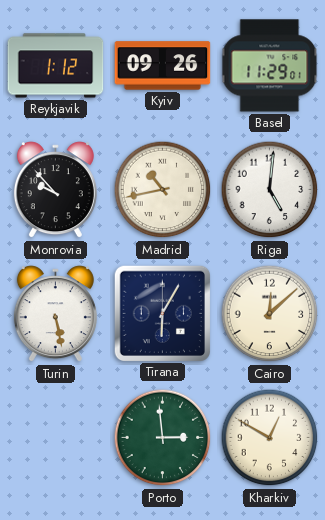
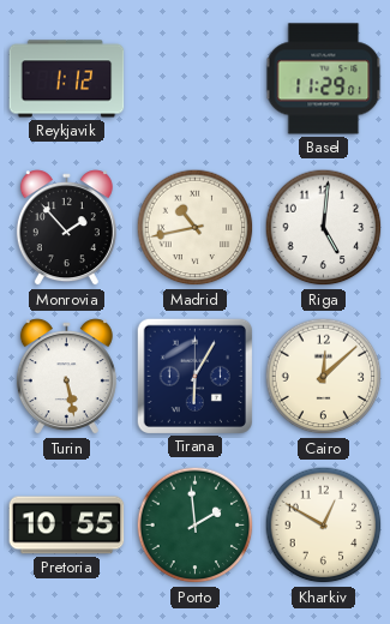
Kyiv: 09:26 -> none (163, 66)
Monrovia: 9:53 -> 1:53 (66, 228)
Pretoria: none -> 10:55 (67, 526)
Porto: 2:59 -> 1:59 (196, 526)
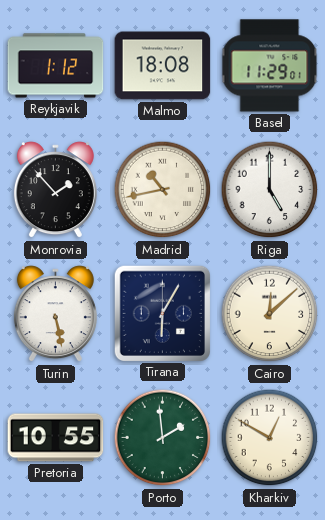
Malmo: none -> 18:08 (163, 66)
Riga: 5:01 -> 5:00 (270, 190)
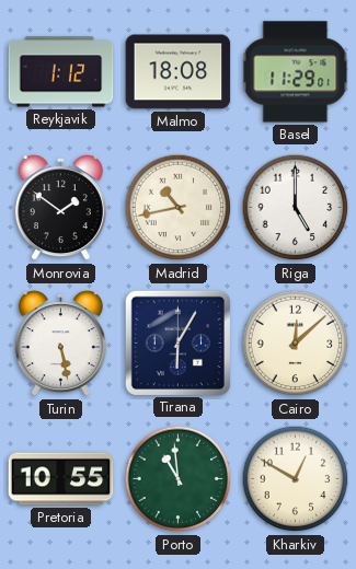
Monrovia: 1:53 -> 1:51 (60, 208)
Porto: 1:59 -> 10:59 (179, 479)
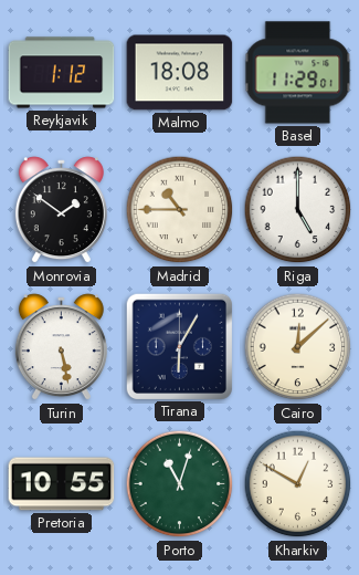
Madrid: 10:43 -> 10:45 (180, 210)
Porto: 10:59 -> 11:03 (180, 484)
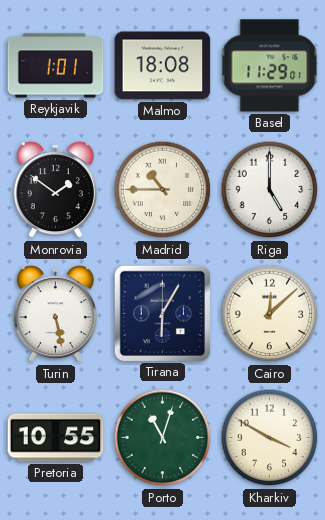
Reykjavik: 1:12 -> 1:01 (56, 66)
Kharkiv: 12:50 -> 3:50 (270, 438)
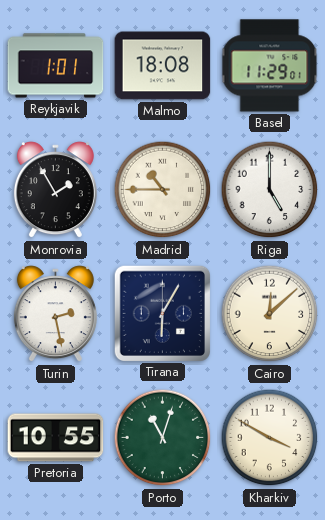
Monrovia: 1:51 -> 1:55 (55, 190)
Turin: 5:28 -> 2:28 (55, 314)
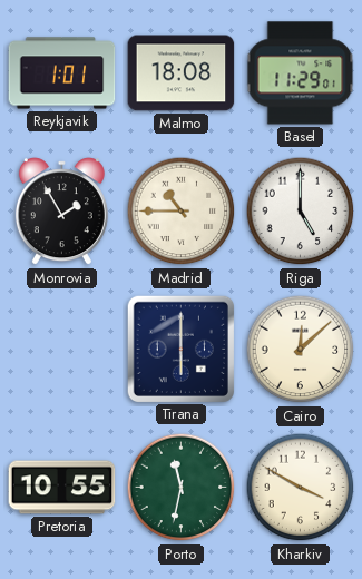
Turin: 2:28 -> none (55, 314)
Tirana: 6:05 -> 6:00 (180, 349)
Porto: 11:03 -> 11:32 (182, 488)
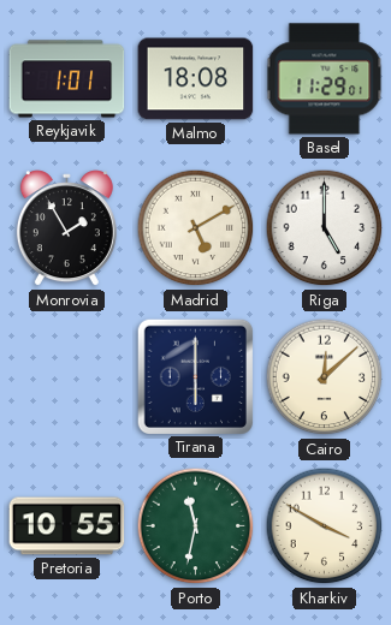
Madrid: 10:45 -> 5:10 (196, 228)
